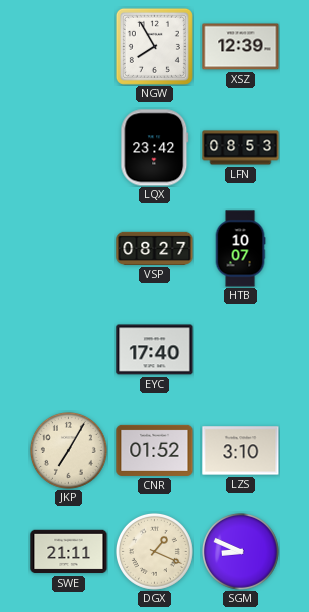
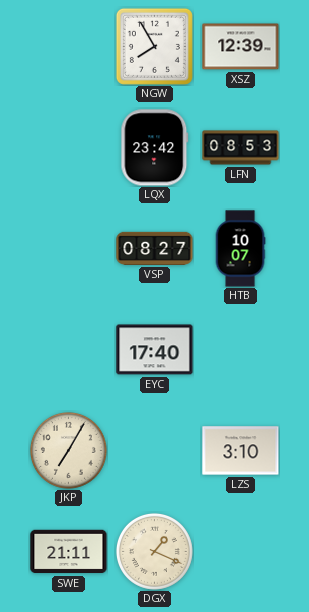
CNR: 01:52 -> none (155, 450)
SGM: 8:49 -> none (240, 551)
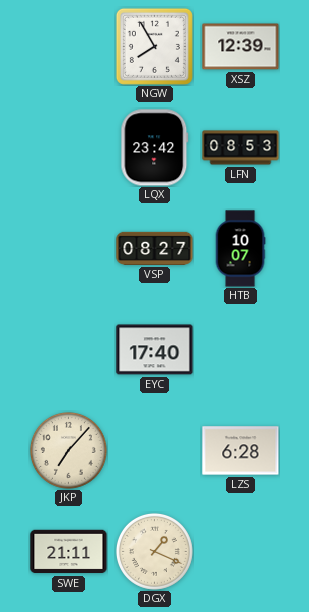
JKP: 7:05 -> 7:07 (68, 450)
LZS: 3:10 -> 6:28 (241, 451)
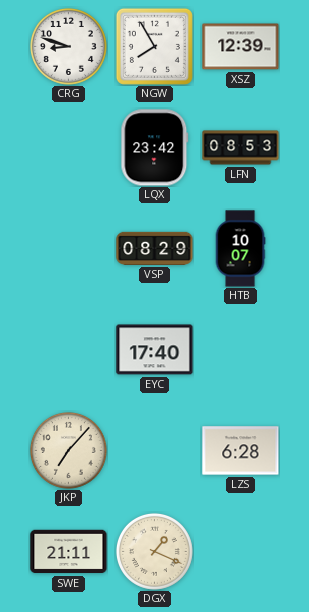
CRG: none -> 8:48 (68, 46)
VSP: 08:27 -> 08:29 (155, 248)
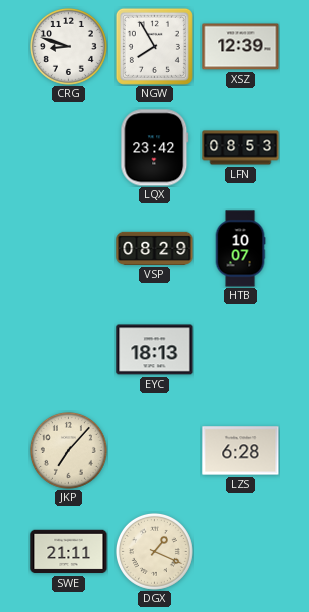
EYC: 17:40 -> 18:13 (155, 350)
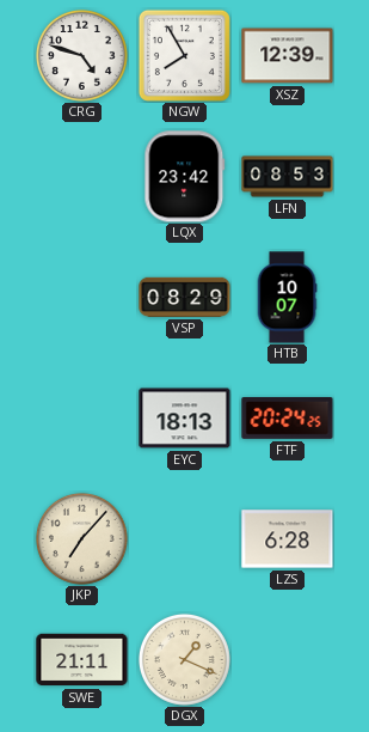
CRG: 8:48 -> 4:48 (81, 55)
FTF: none -> 20:24 (288, 417)
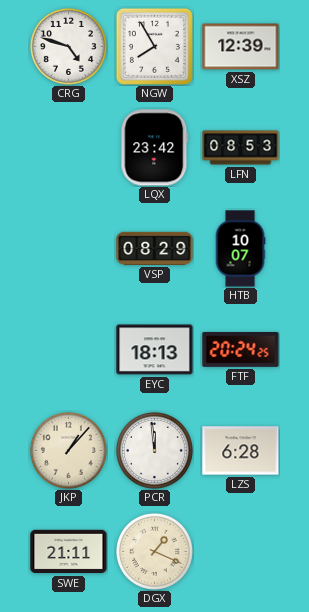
JKP: 7:07 -> 1:07 (68, 450)
PCR: none -> 11:59 (154, 450)
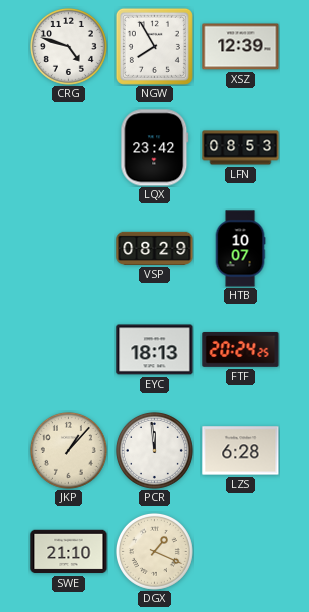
SWE: 21:11 -> 21:10 (69, 552)
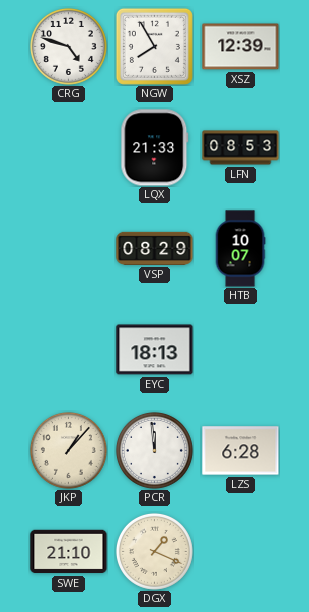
LQX: 23:42 -> 21:33 (155, 148)
FTF: 20:24 -> none (241, 349)
